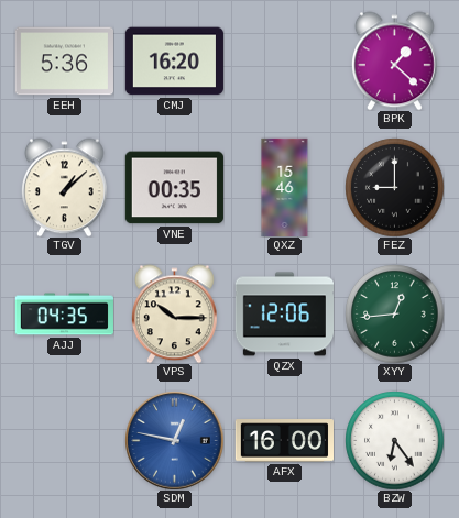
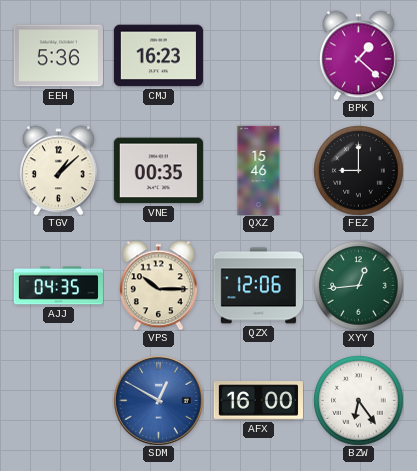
CMJ: 16:20 -> 16:23 (158, 56)
SDM: 12:47 -> 12:50 (158, 400)
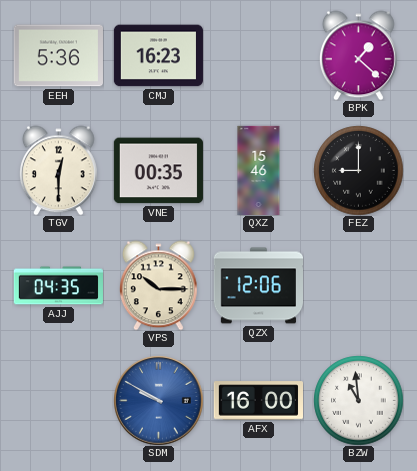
TGV: 1:08 -> 12:30 (58, 170)
XYY: 12:44 -> none (358, 285)
SDM: 12:50 -> 9:50 (158, 400)
BZW: 6:24 -> 10:59 (358, 400)
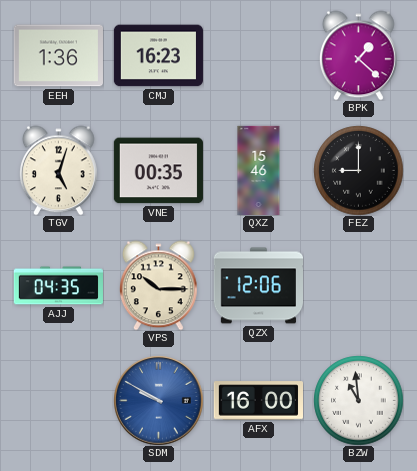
EEH: 5:36 -> 1:36 (58, 56)
TGV: 12:30 -> 5:03 (58, 170)
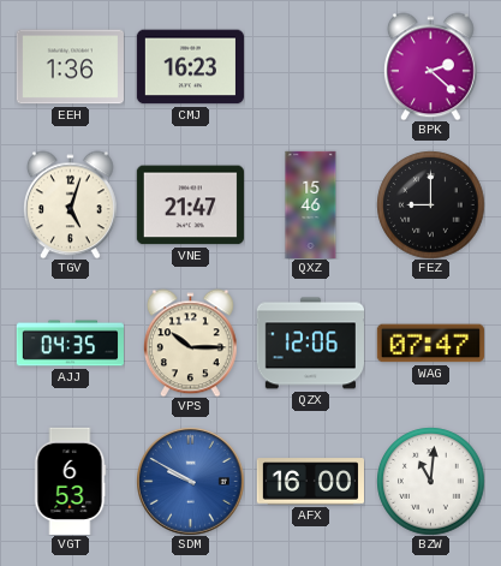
BPK: 1:22 -> 2:22 (430, 66)
VNE: 00:35 -> 21:47 (190, 205)
WAG: none -> 07:47 (430, 344)
VGT: none -> 6:53 (70, 481)
BZW: 10:59 -> 11:01 (430, 481)
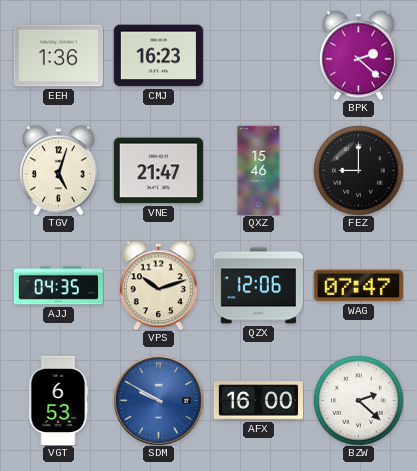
VPS: 10:15 -> 10:12 (158, 285)
BZW: 11:01 -> 2:22 (358, 400)
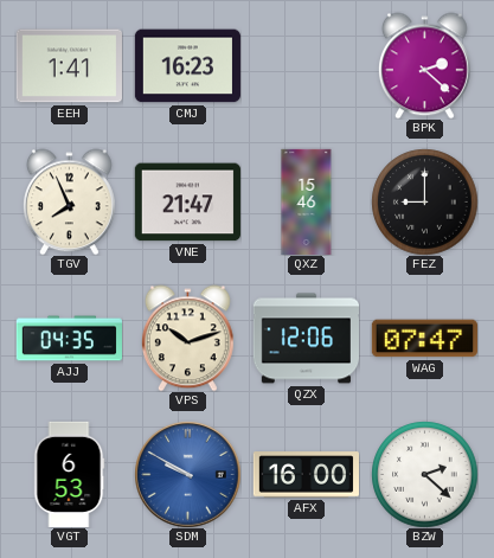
EEH: 1:36 -> 1:41 (69, 66)
TGV: 5:03 -> 7:56 (69, 201)
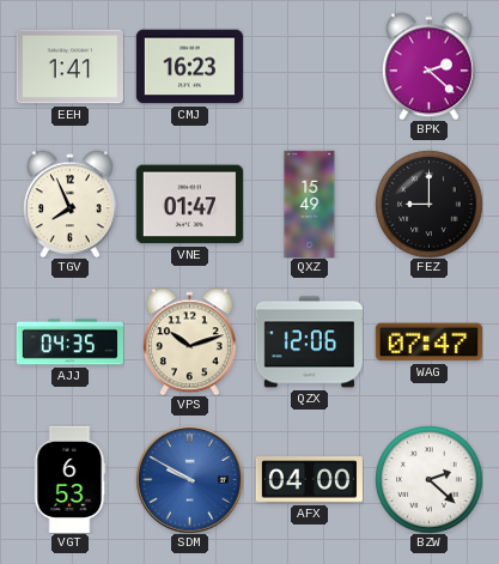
VNE: 21:47 -> 01:47 (189, 205)
QXZ: 15:46 -> 15:49 (310, 204)
AFX: 16:00 -> 04:00 (309, 480)
